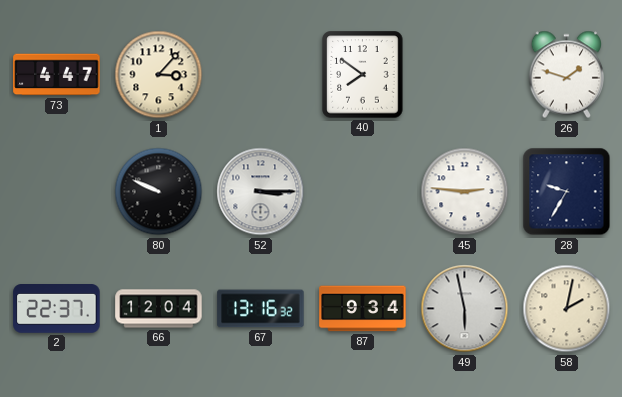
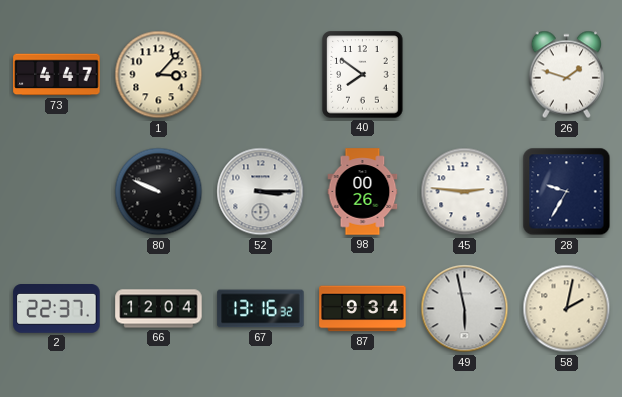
98: none -> 00:26 (363, 192)
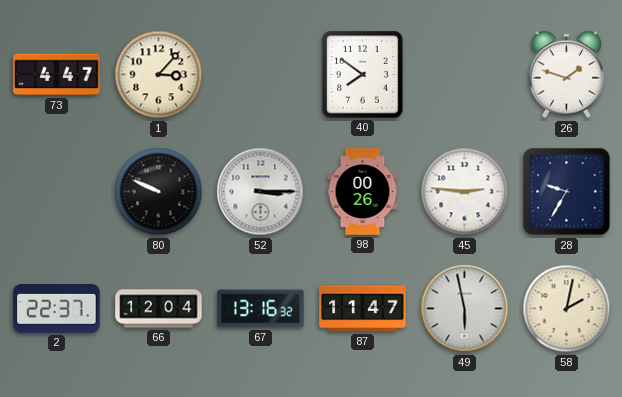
87: 9:34 -> 11:47 (363, 309)
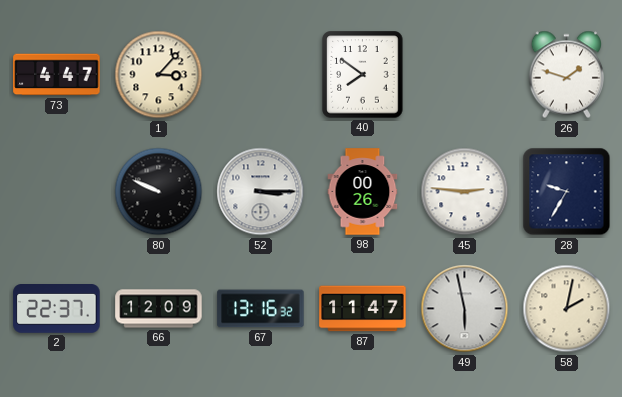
66: 12:04 -> 12:09 (159, 309)
